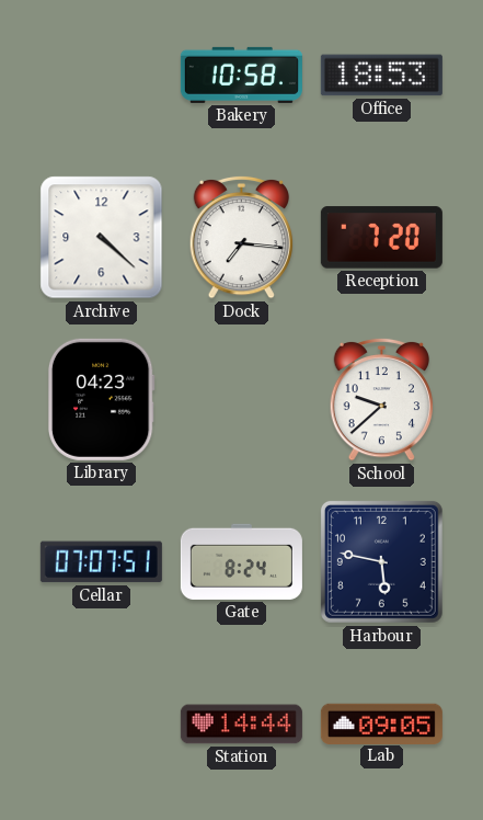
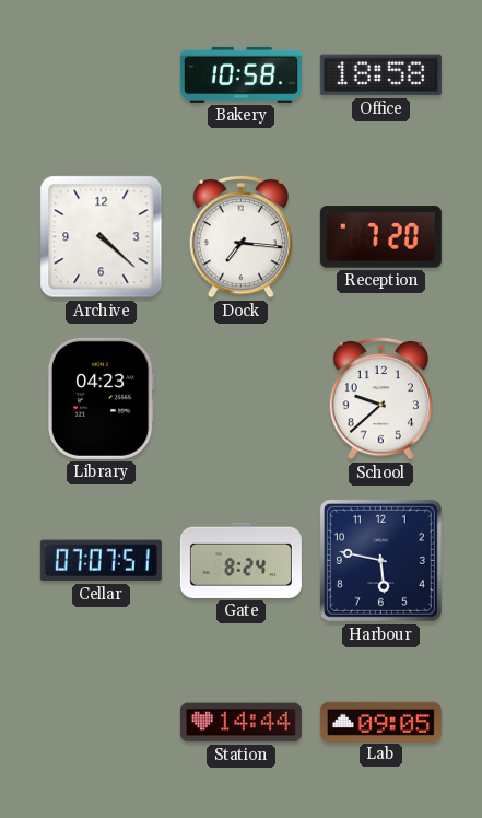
Office: 18:53 -> 18:58 (380, 75)
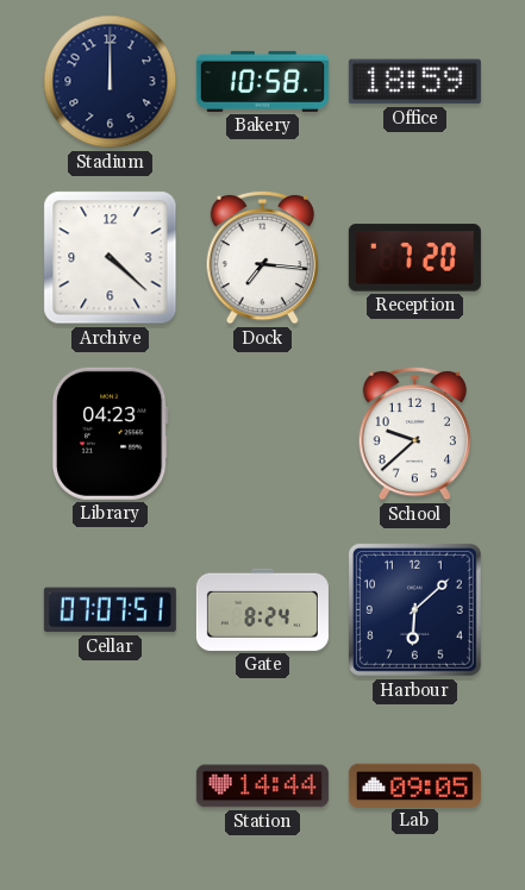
Stadium: none -> 12:00 (111, 82)
Office: 18:58 -> 18:59 (414, 82)
Harbour: 5:47 -> 6:08 (414, 609)
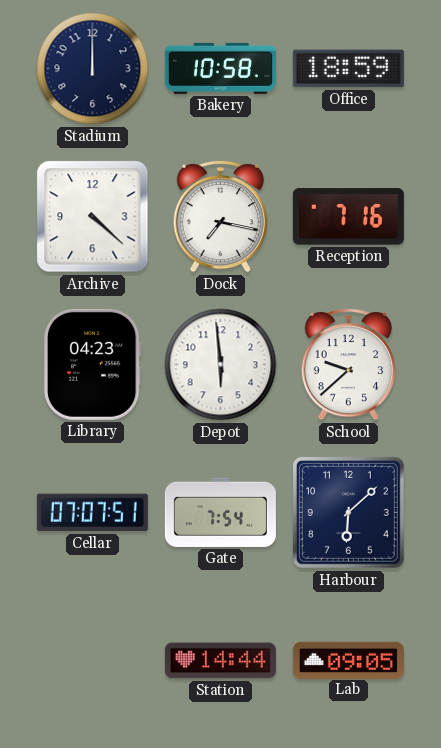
Dock: 7:16 -> 7:17 (220, 216)
Reception: 7:20 -> 7:16 (348, 217)
Depot: none -> 5:59 (221, 365)
Gate: 8:24 -> 7:54 (220, 512)
